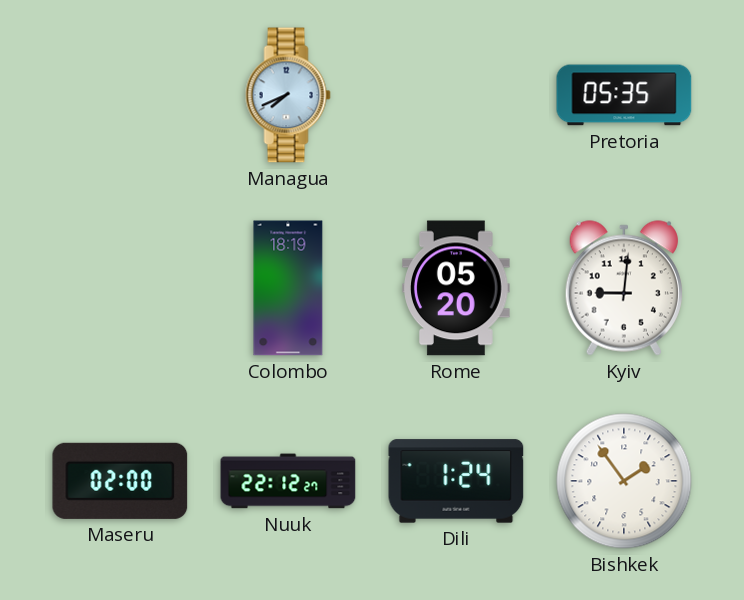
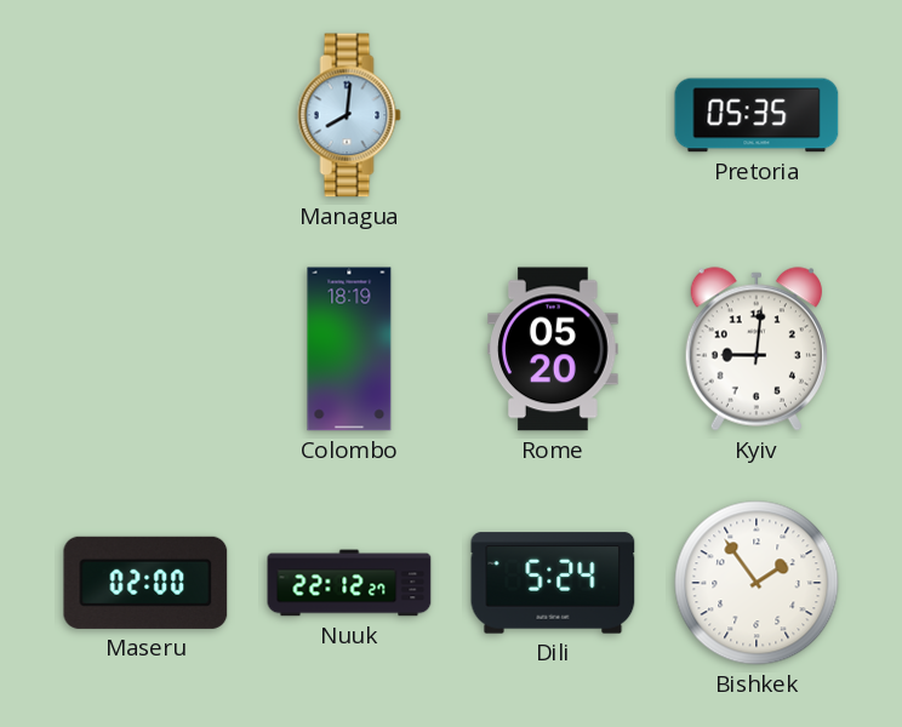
Managua: 7:41 -> 8:01 (349, 115)
Dili: 1:24 -> 5:24 (553, 583)
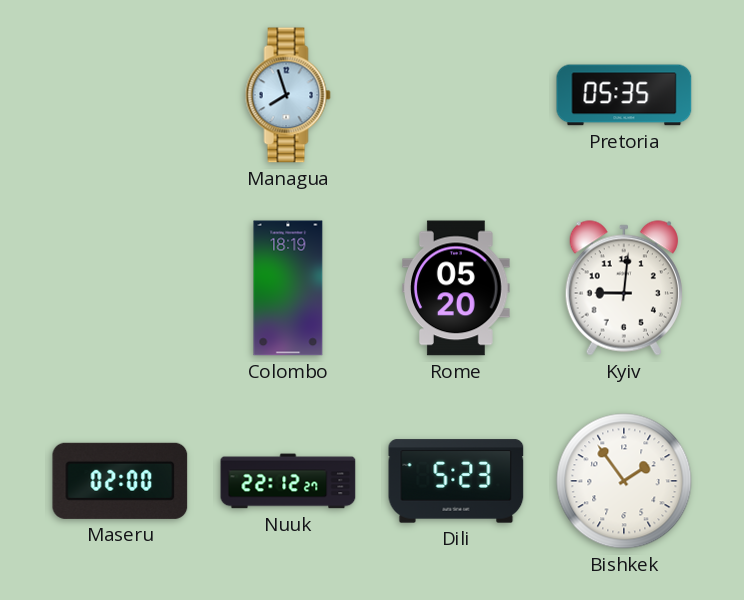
Managua: 8:01 -> 7:57 (288, 95)
Dili: 5:24 -> 5:23 (456, 481)
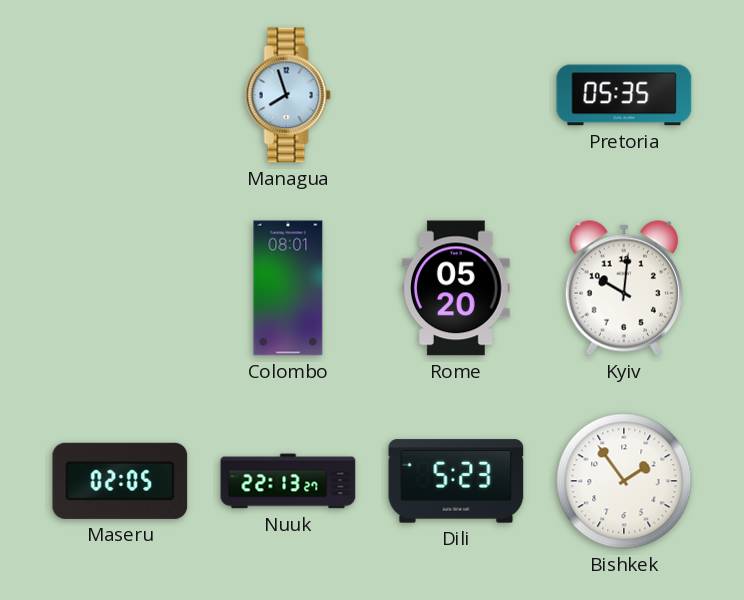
Colombo: 18:19 -> 08:01 (288, 288)
Kyiv: 9:01 -> 10:01 (624, 288)
Maseru: 02:00 -> 02:05 (120, 481)
Nuuk: 22:12 -> 22:13 (288, 481)
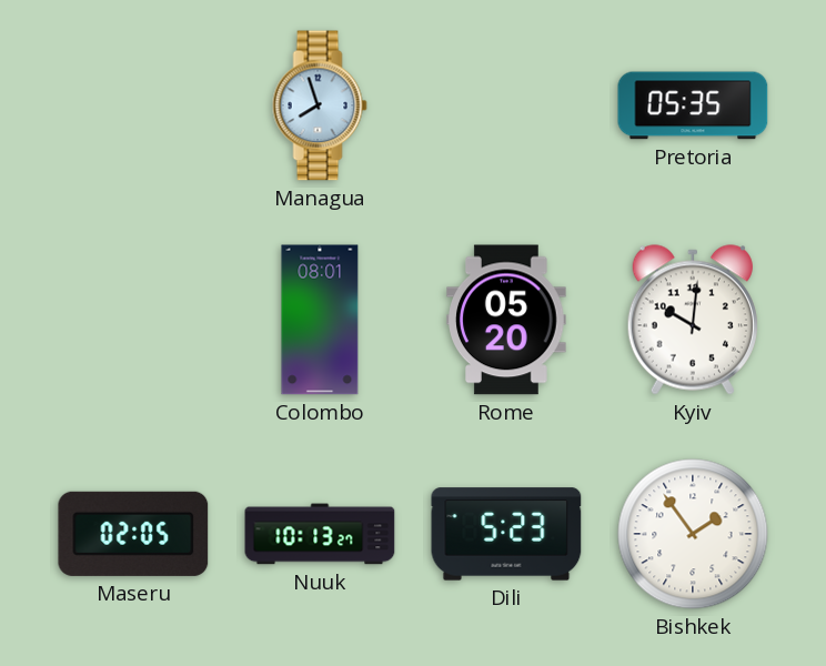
Nuuk: 22:13 -> 10:13 (320, 534)
